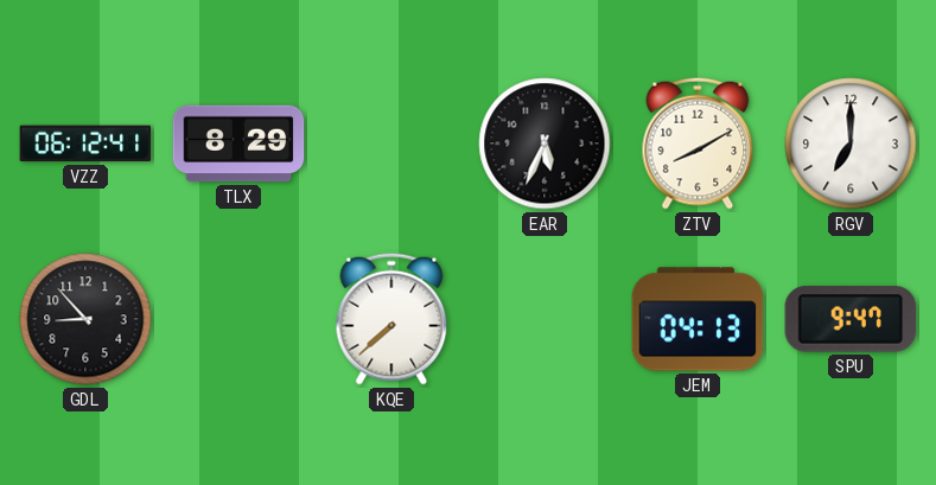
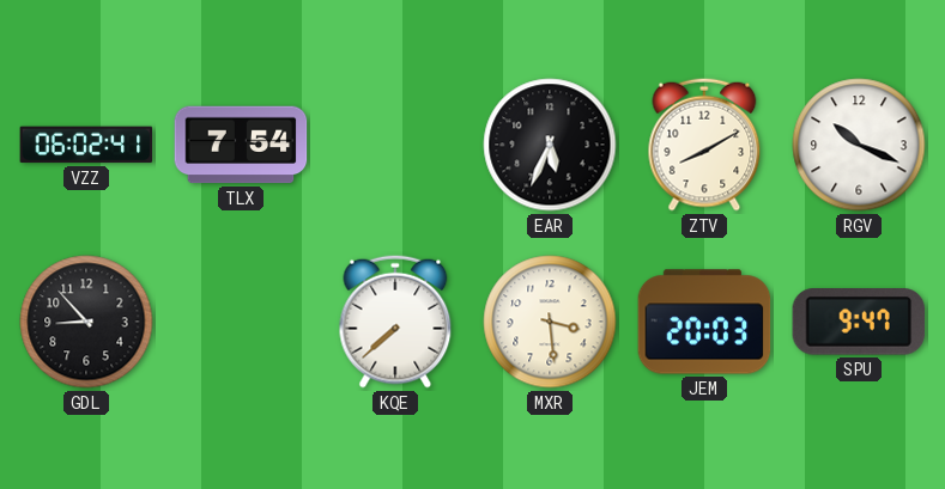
VZZ: 06:12 -> 06:02 (86, 145)
TLX: 8:29 -> 7:54 (241, 145)
RGV: 7:00 -> 10:19 (859, 145)
MXR: none -> 3:29 (550, 322)
JEM: 04:13 -> 20:03 (704, 322)
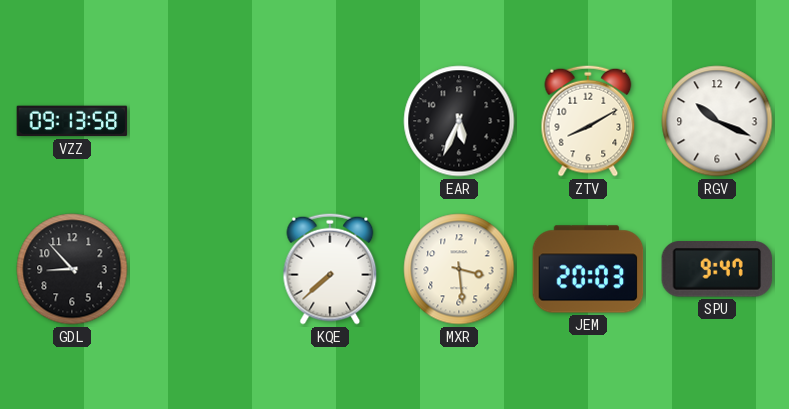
VZZ: 06:02 -> 09:13 (72, 121)
TLX: 7:54 -> none (241, 145)
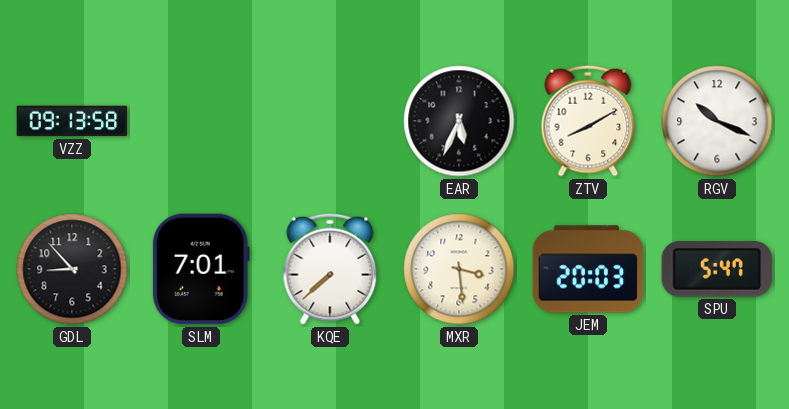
SLM: none -> 7:01 (201, 269)
SPU: 9:47 -> 5:47 (717, 269)
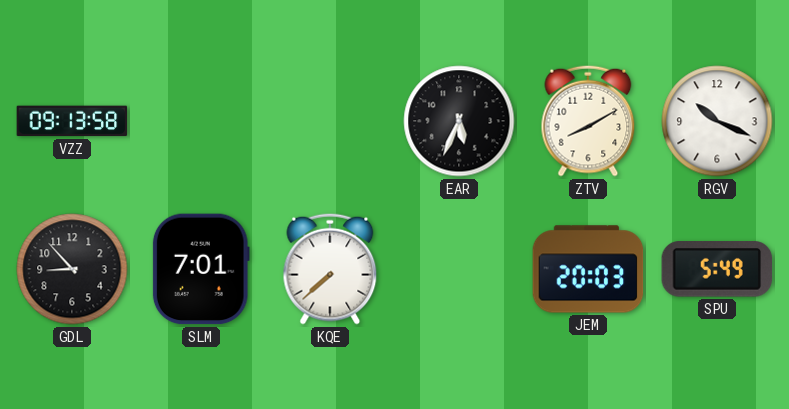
MXR: 3:29 -> none (459, 269)
SPU: 5:47 -> 5:49 (717, 269)
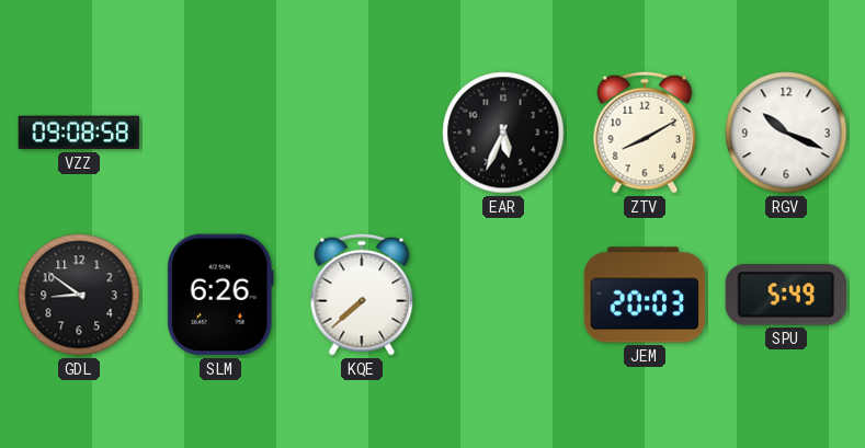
VZZ: 09:13 -> 09:08 (79, 133)
GDL: 8:53 -> 8:51 (79, 295)
SLM: 7:01 -> 6:26 (220, 295)
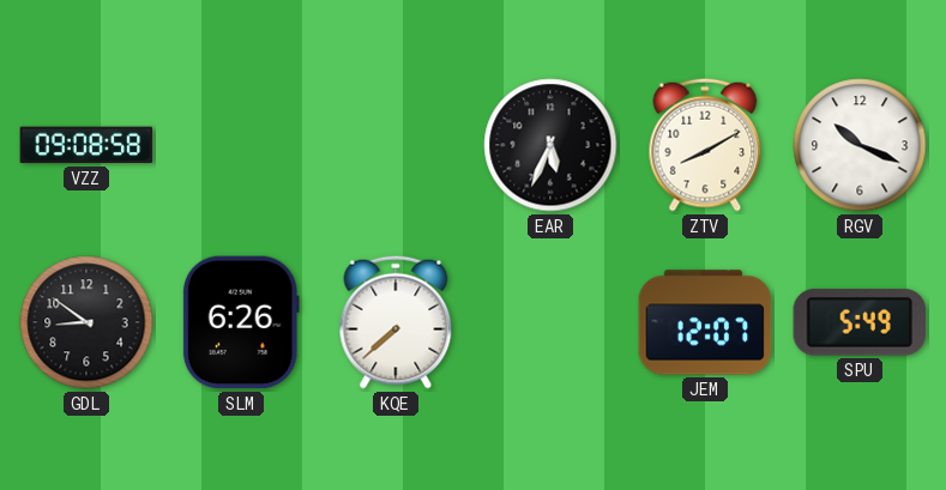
JEM: 20:03 -> 12:07 (705, 322)
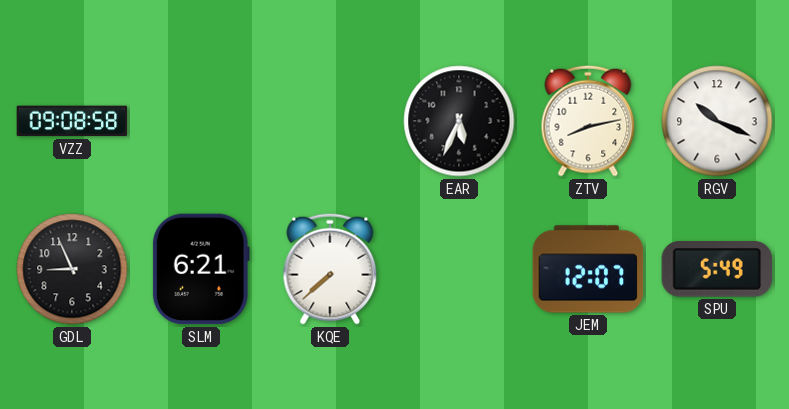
ZTV: 8:10 -> 8:13 (588, 121)
GDL: 8:51 -> 8:56 (72, 269)
SLM: 6:26 -> 6:21 (201, 269)
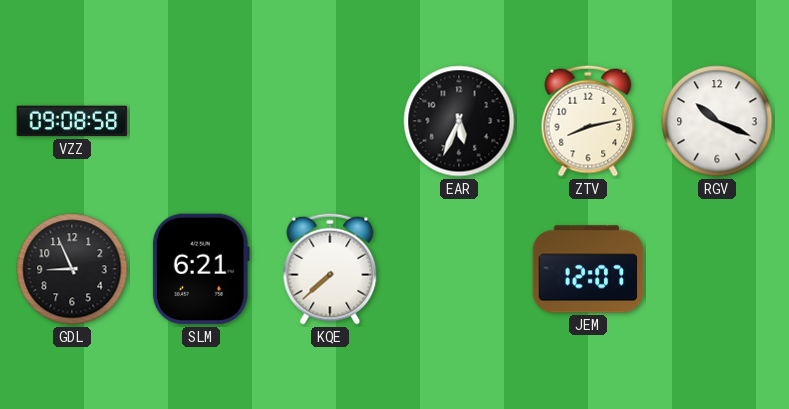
SPU: 5:49 -> none (717, 269)
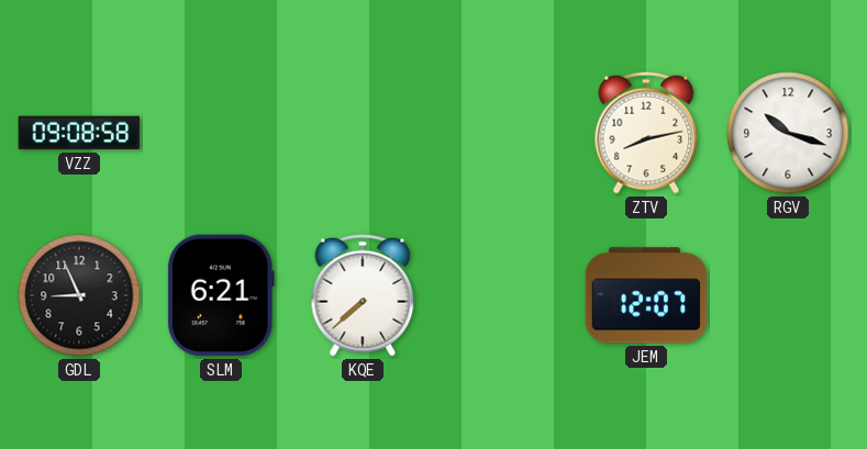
EAR: 5:34 -> none (459, 121)
RGV: 10:19 -> 10:18 (788, 133)
